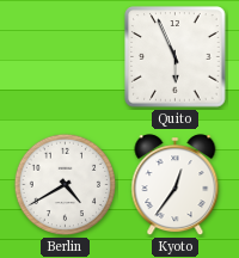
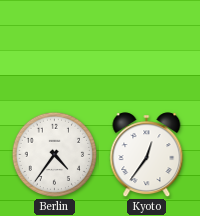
Quito: 5:56 -> none (176, 57)
Berlin: 4:40 -> 4:36 (55, 155)
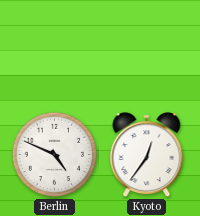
Berlin: 4:36 -> 4:49 (55, 155)
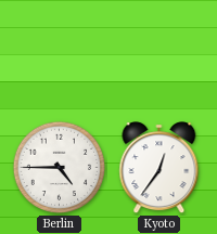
Berlin: 4:49 -> 4:45 (60, 168)
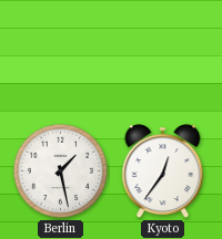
Berlin: 4:45 -> 1:28 (61, 172)
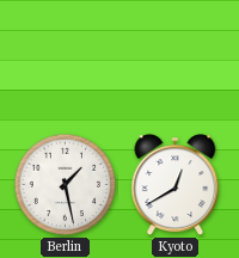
Kyoto: 12:36 -> 12:40 (176, 185)
